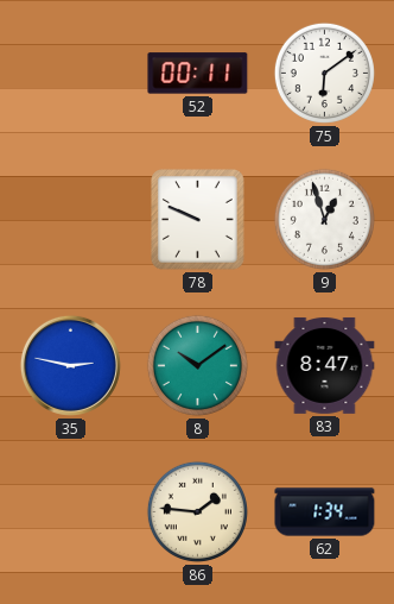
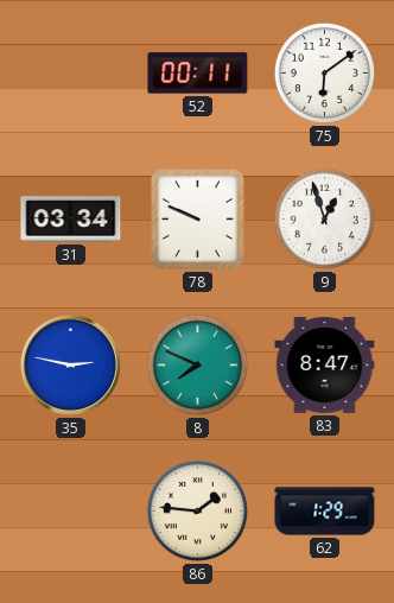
31: none -> 03:34 (71, 220)
8: 10:09 -> 7:49 (197, 364)
62: 1:34 -> 1:29 (325, 512)
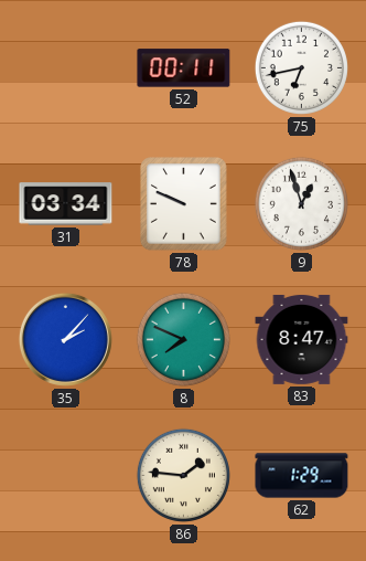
75: 6:09 -> 6:43 (301, 67)
35: 2:47 -> 2:07 (65, 339)
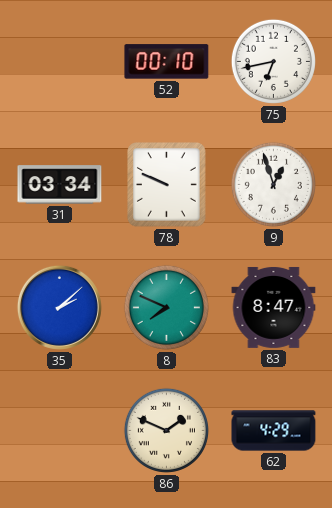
52: 00:11 -> 00:10 (167, 62)
35: 2:07 -> 2:08 (59, 307)
86: 1:46 -> 1:49 (166, 430)
62: 1:29 -> 4:29 (274, 431)
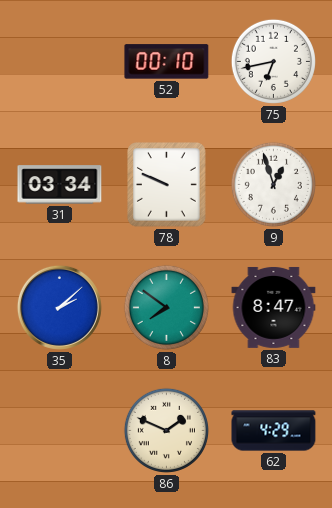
8: 7:49 -> 7:51 (166, 307)
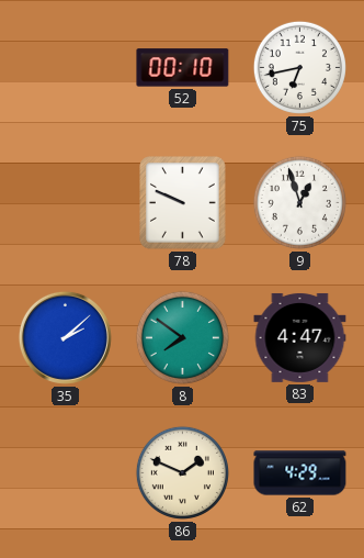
31: 03:34 -> none (60, 185)
83: 8:47 -> 4:47 (300, 337)
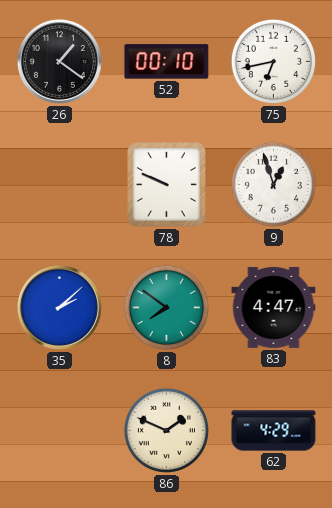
26: none -> 1:21 (59, 61)
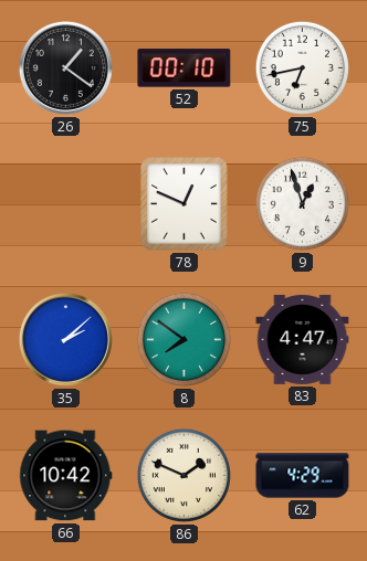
78: 9:49 -> 12:49 (185, 204)
66: none -> 10:42 (66, 476)
